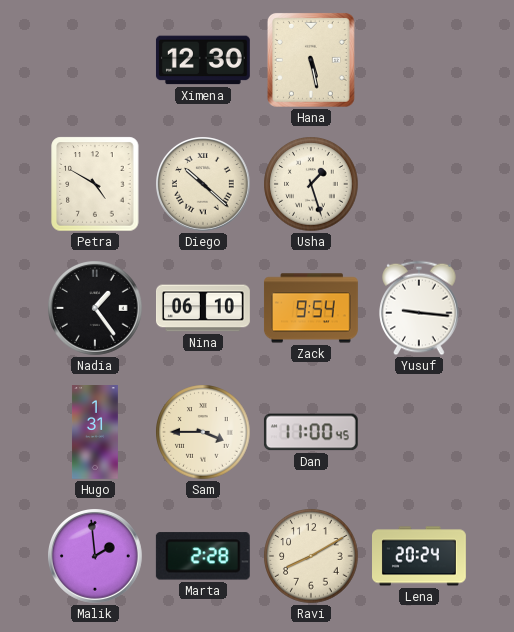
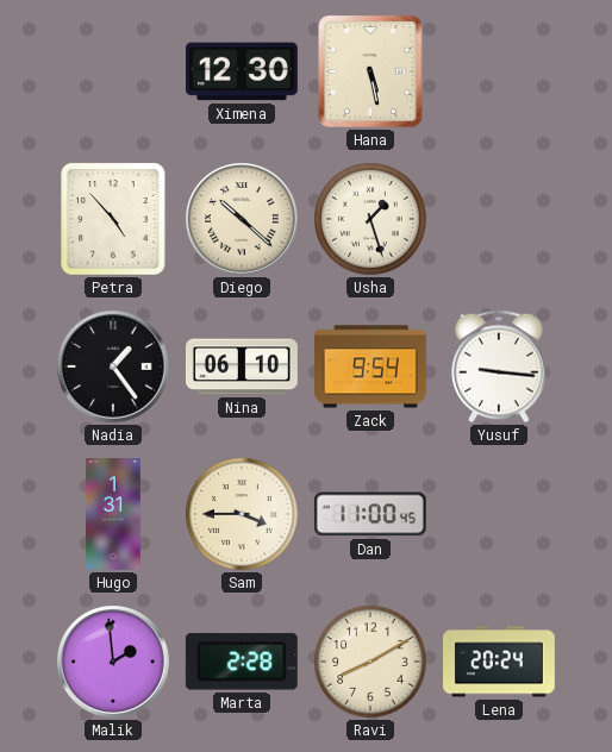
Petra: 4:50 -> 4:53 (113, 219)
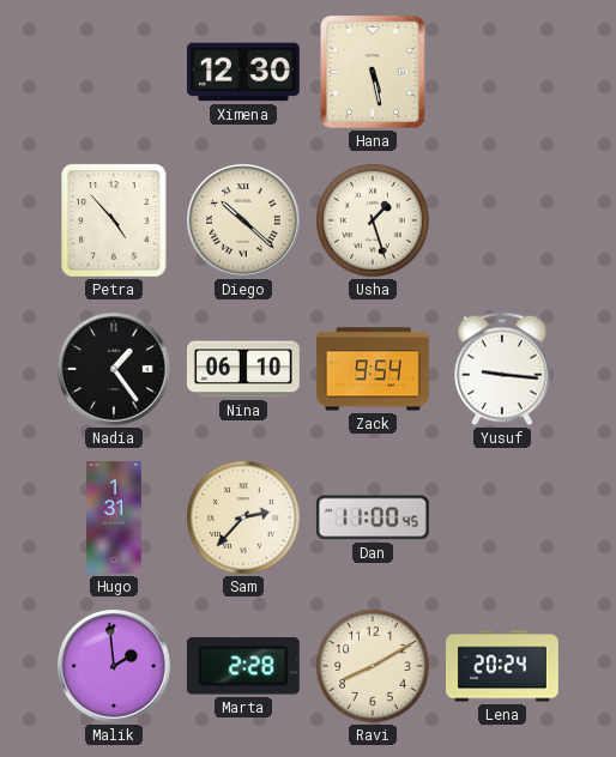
Sam: 3:45 -> 2:37 (243, 517)
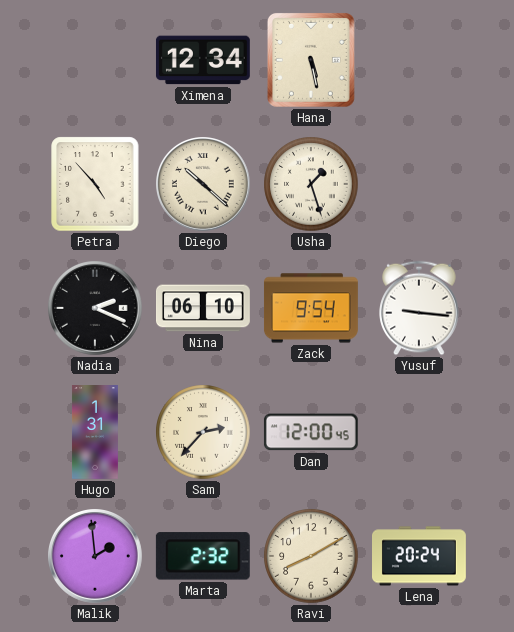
Ximena: 12:30 -> 12:34 (203, 60)
Nadia: 1:24 -> 2:19 (96, 309)
Dan: 11:00 -> 12:00 (311, 432)
Marta: 2:28 -> 2:32 (203, 556)
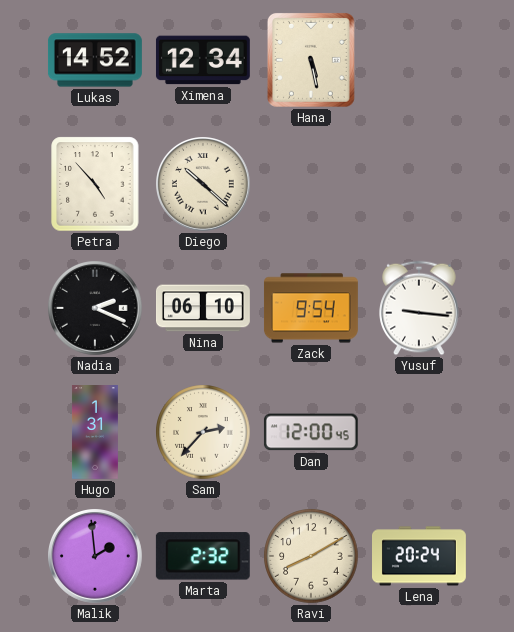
Lukas: none -> 14:52 (95, 60)
Usha: 1:27 -> none (311, 184)
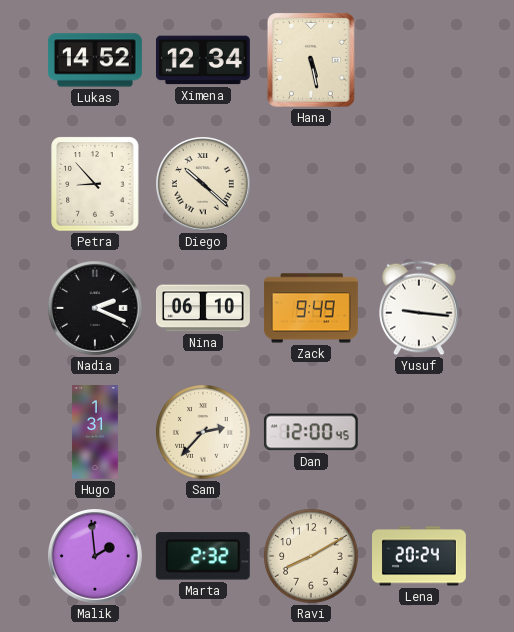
Petra: 4:53 -> 8:53 (95, 184)
Zack: 9:54 -> 9:49 (311, 308)
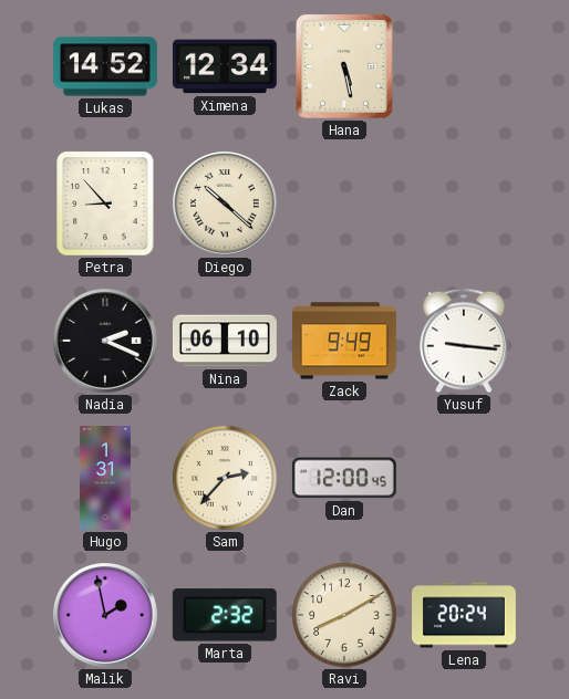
Malik: 1:59 -> 1:58 (106, 616)
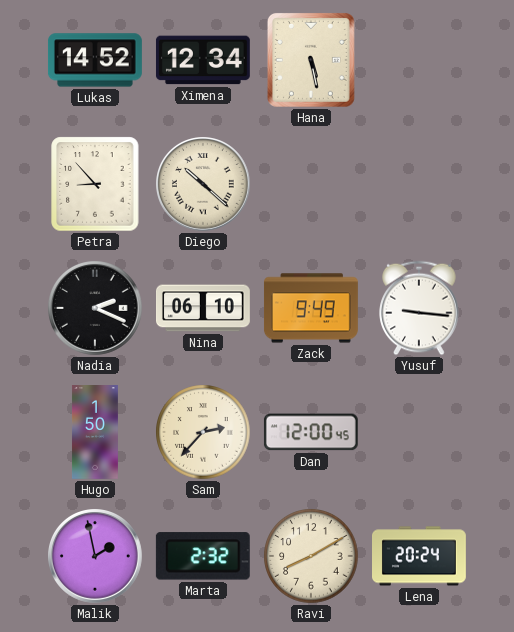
Hugo: 1:31 -> 1:50 (95, 433)
